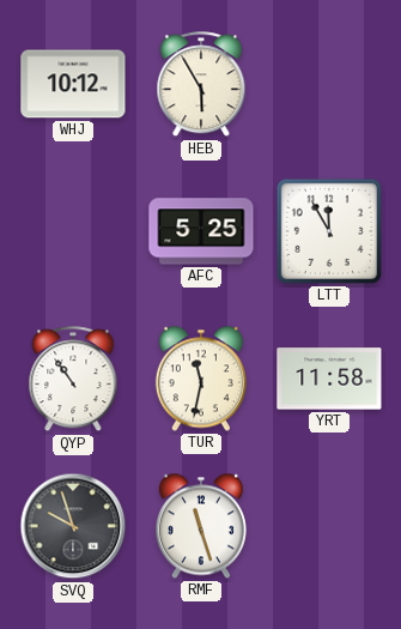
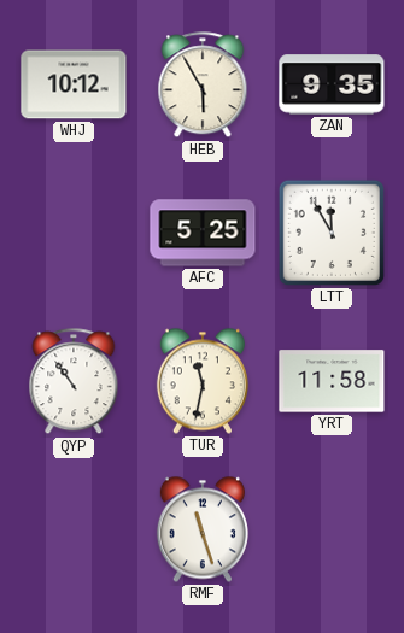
ZAN: none -> 9:35 (332, 84)
SVQ: 9:57 -> none (73, 526)
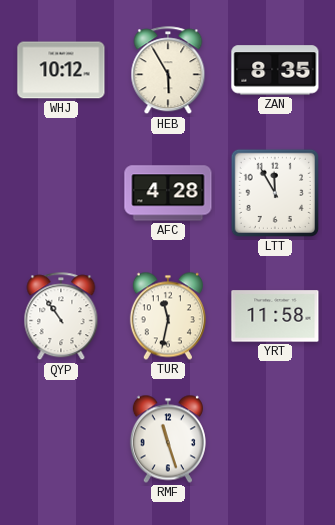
ZAN: 9:35 -> 8:35 (275, 70)
AFC: 5:25 -> 4:28 (168, 193)
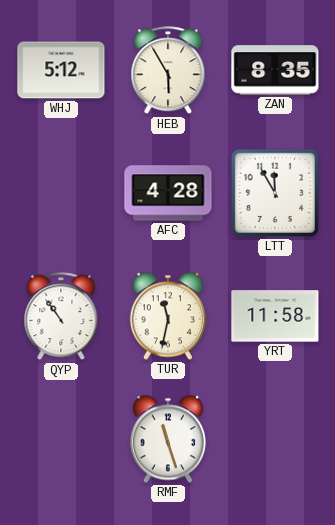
WHJ: 10:12 -> 5:12 (61, 70)
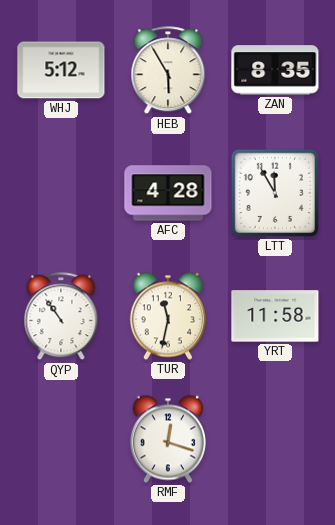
RMF: 11:27 -> 12:18 (168, 439)
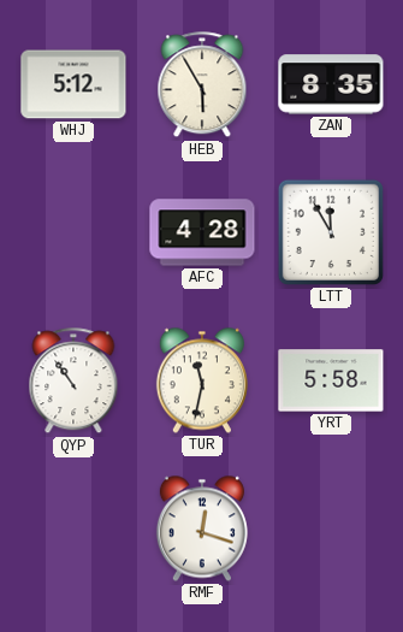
YRT: 11:58 -> 5:58 (331, 380)
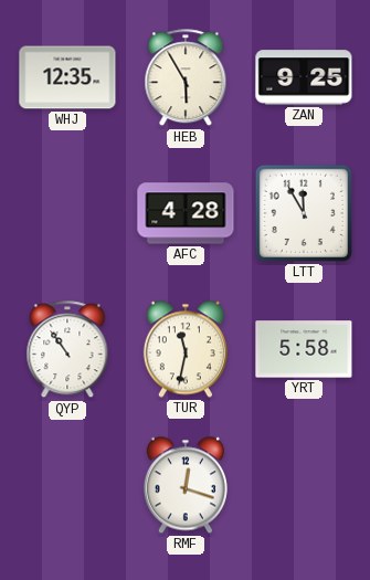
WHJ: 5:12 -> 12:35 (67, 77)
ZAN: 8:35 -> 9:25 (304, 77)
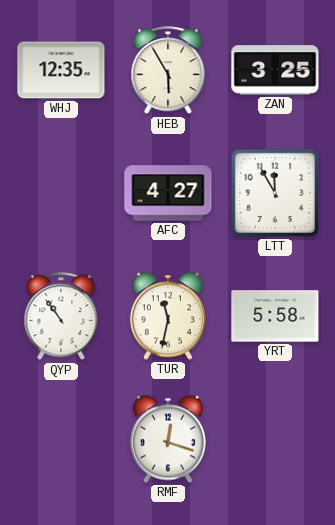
ZAN: 9:25 -> 3:25 (275, 70)
AFC: 4:28 -> 4:27 (168, 193)
